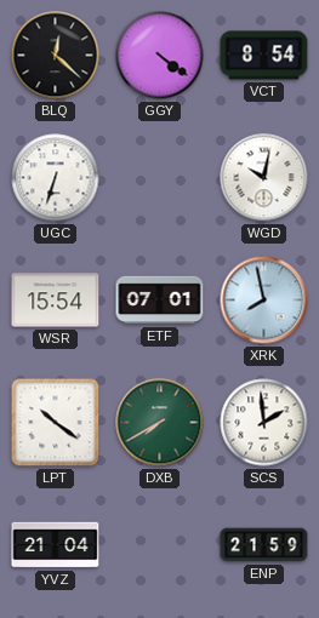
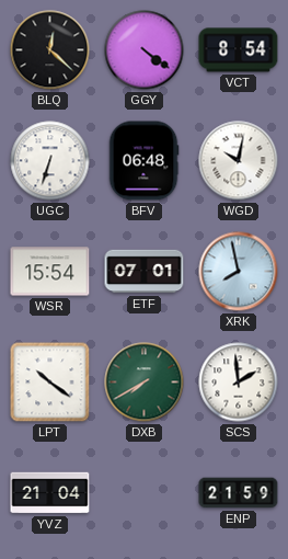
BFV: none -> 06:48 (143, 161)
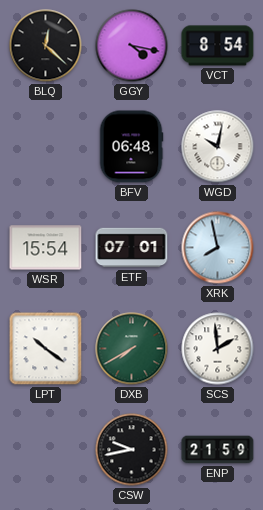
GGY: 4:21 -> 4:17 (132, 46)
UGC: 6:33 -> none (50, 161)
YVZ: 21:04 -> none (50, 493)
CSW: none -> 9:43 (132, 450)
